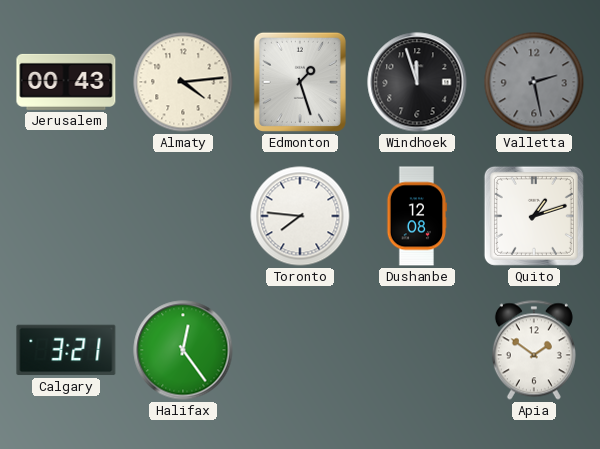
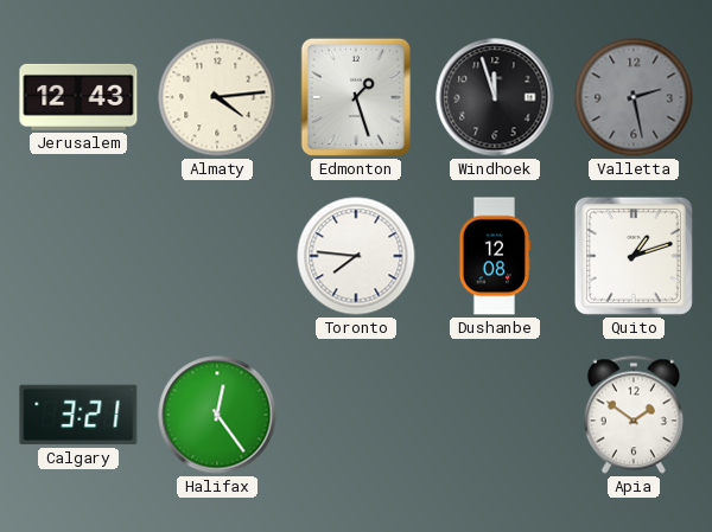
Jerusalem: 00:43 -> 12:43 (78, 97)
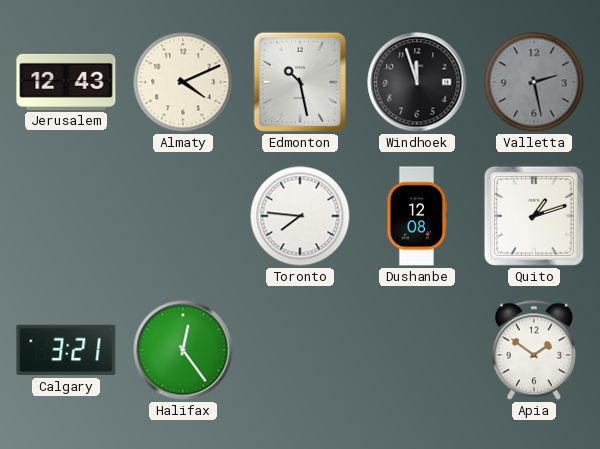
Almaty: 4:14 -> 4:11 (183, 82)
Edmonton: 1:27 -> 10:28 (300, 82)
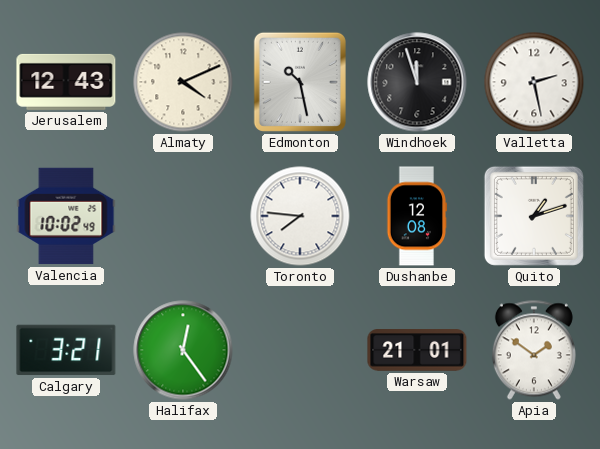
Valletta dial: grey -> white (534, 82)
Valencia: none -> 10:02 (66, 216)
Warsaw: none -> 21:01 (417, 350)
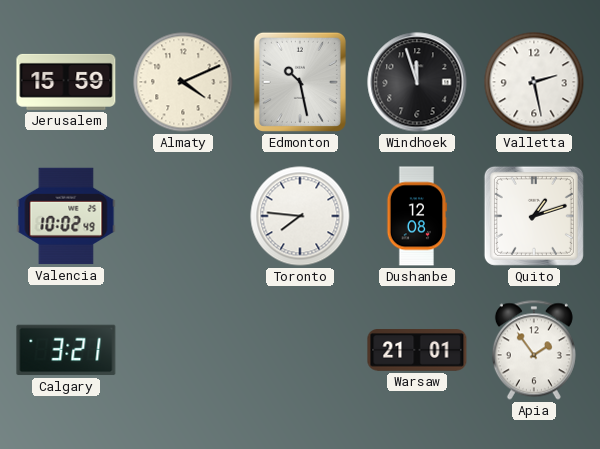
Jerusalem: 12:43 -> 15:59 (66, 82)
Halifax: 12:24 -> none (183, 350)
Apia: 1:51 -> 1:54 (534, 350)
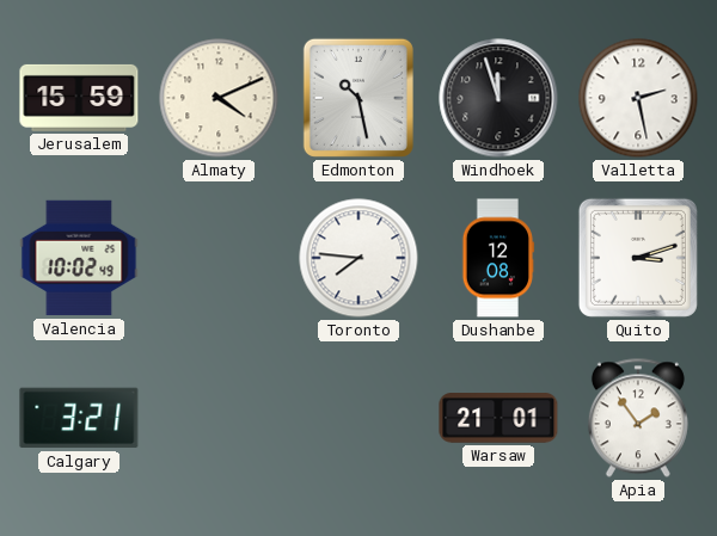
Quito: 1:12 -> 3:12 (638, 258)
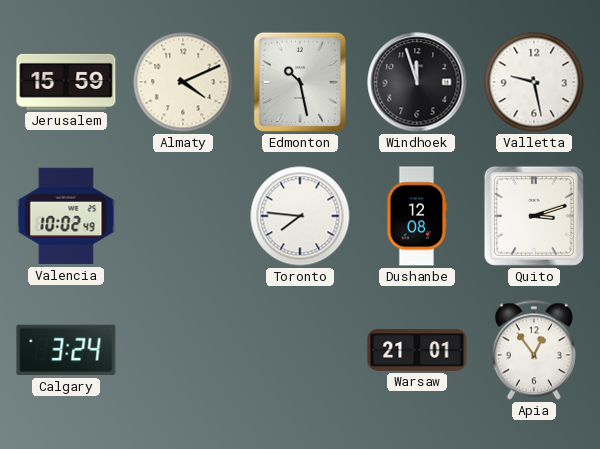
Valletta: 2:28 -> 9:28 (534, 82)
Calgary: 3:21 -> 3:24 (66, 350)
Apia: 1:54 -> 12:54 (534, 350)
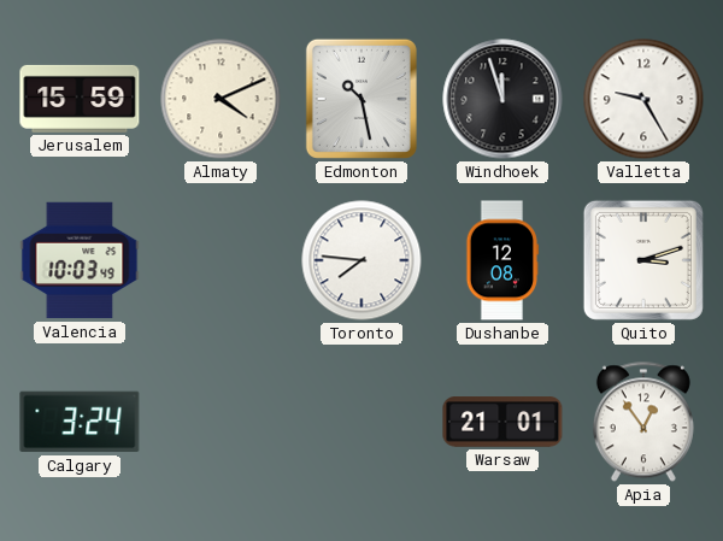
Valletta: 9:28 -> 9:25 (643, 99)
Valencia: 10:02 -> 10:03 (80, 260)
